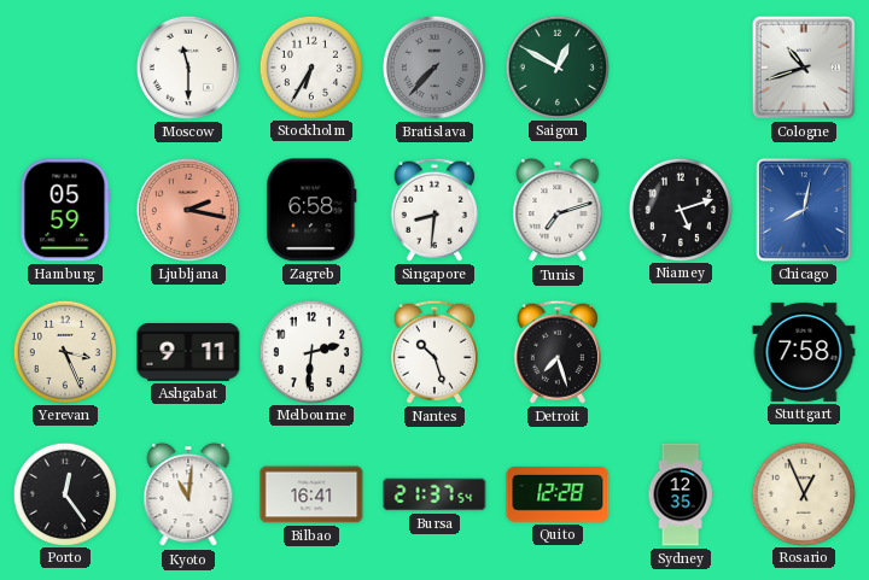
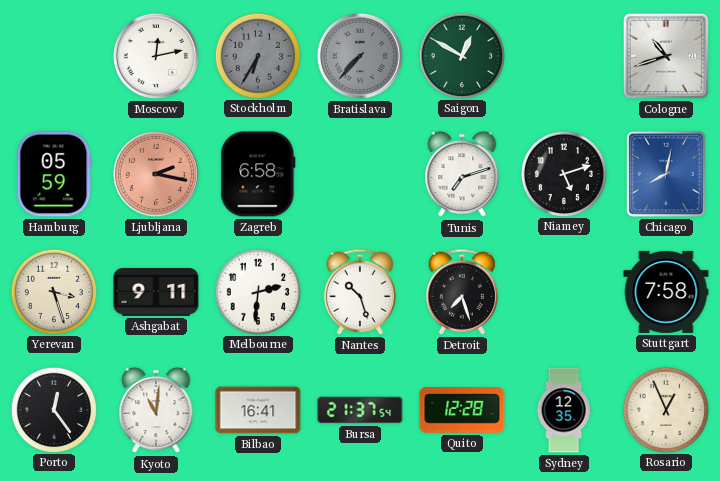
Moscow: 11:30 -> 12:13 (156, 56)
Stockholm dial: white -> grey (257, 55)
Singapore: 8:31 -> none (434, 210)
Yerevan: 3:26 -> 3:27 (53, 291)
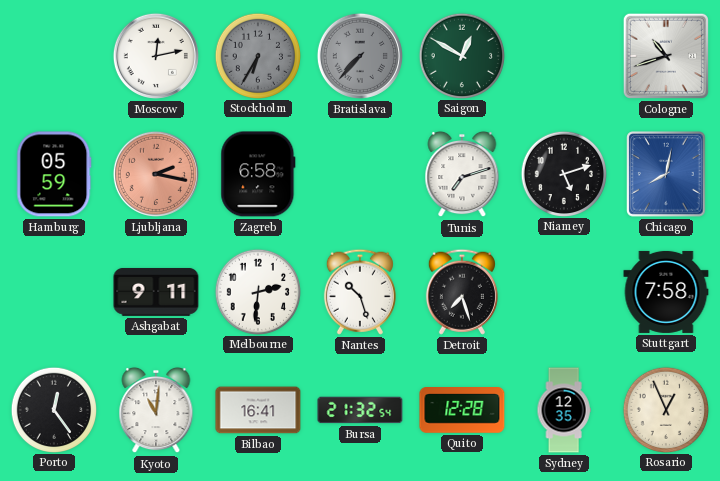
Yerevan: 3:27 -> none (53, 291)
Bursa: 21:37 -> 21:32 (360, 410)
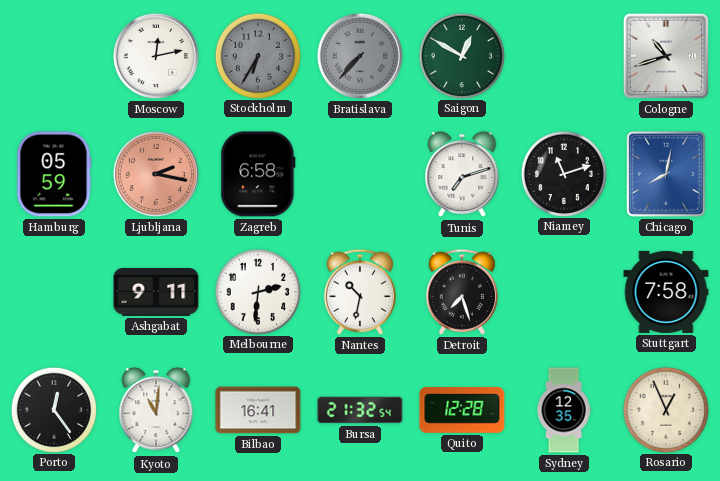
Niamey: 5:12 -> 11:12 (563, 173)
Nantes: 10:27 -> 10:32 (360, 292)
